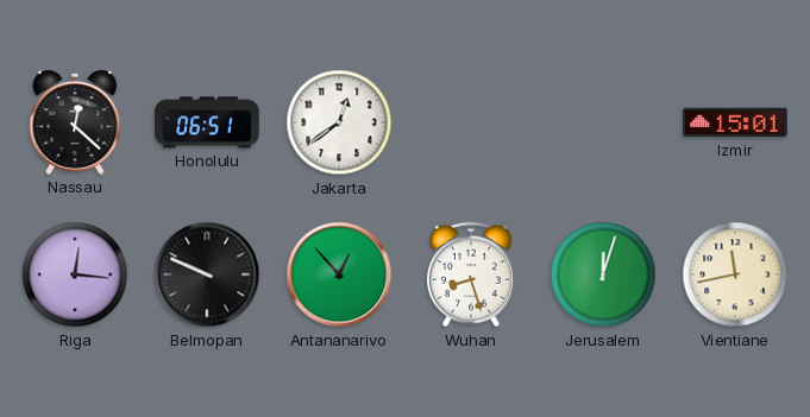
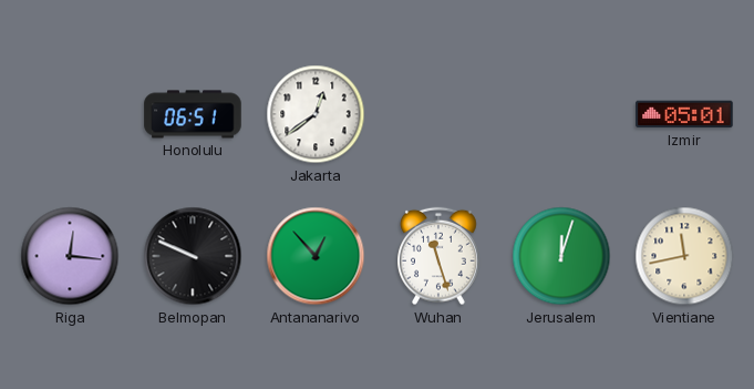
Nassau: 12:22 -> none (75, 124)
Izmir: 15:01 -> 05:01 (684, 114)
Wuhan: 8:27 -> 11:27 (438, 256)
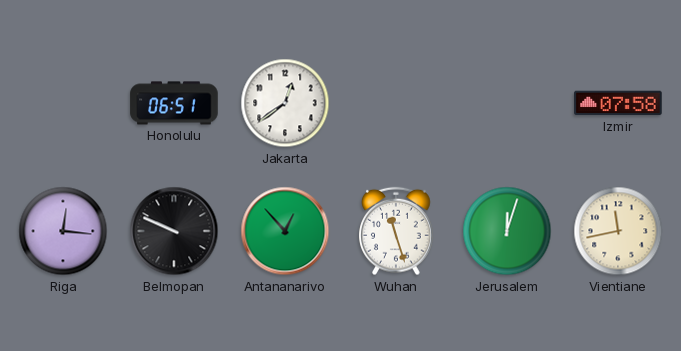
Izmir: 05:01 -> 07:58 (618, 103)
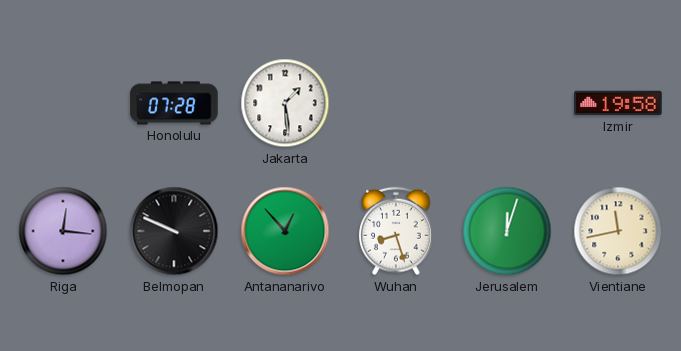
Honolulu: 06:51 -> 07:28 (174, 103)
Jakarta: 12:39 -> 1:29 (285, 103)
Izmir: 07:58 -> 19:58 (618, 103)
Wuhan: 11:27 -> 8:27 (396, 231)
